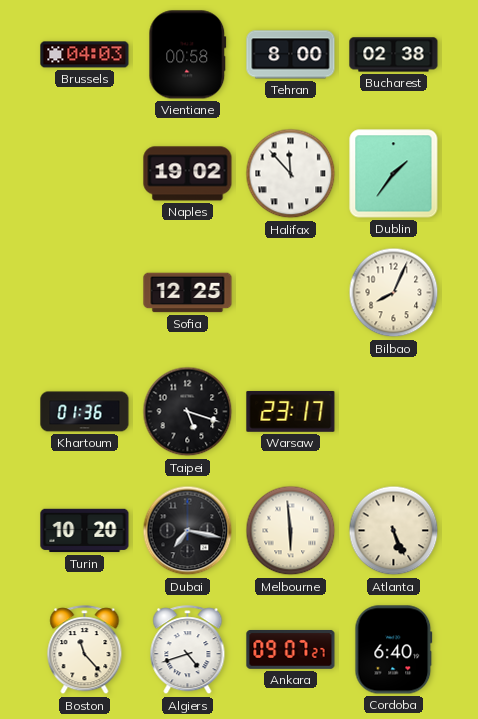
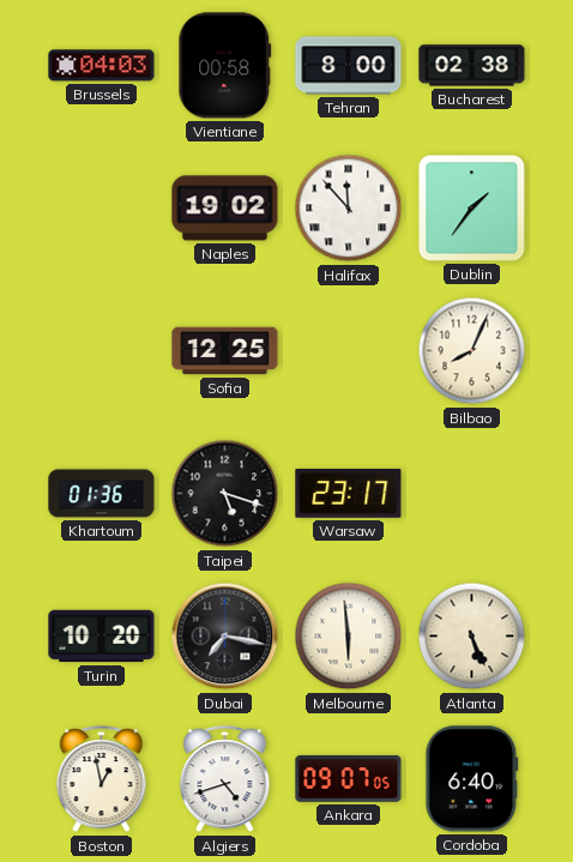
Boston: 11:23 -> 12:58 (102, 779)
Ankara: 09:07:27 -> 09:07:05 (349, 779)
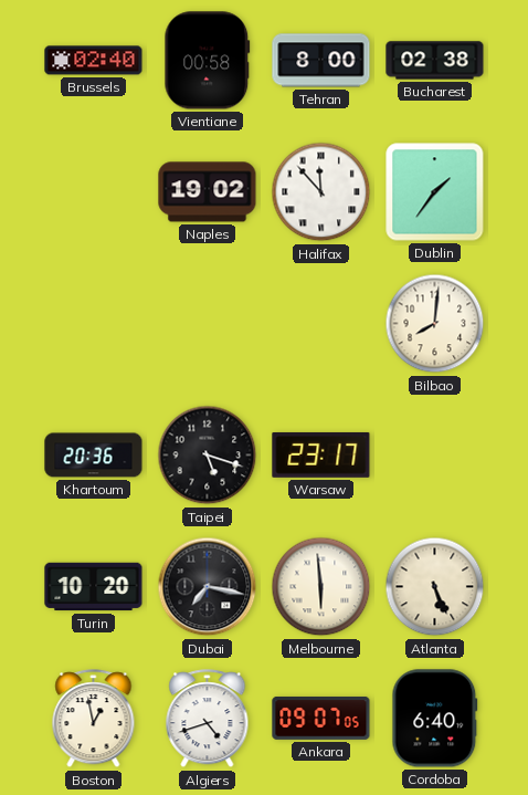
Brussels: 04:03 -> 02:40 (94, 61)
Sofia: 12:25 -> none (225, 351)
Bilbao: 8:04 -> 8:01 (435, 324)
Khartoum: 01:36 -> 20:36 (94, 456)
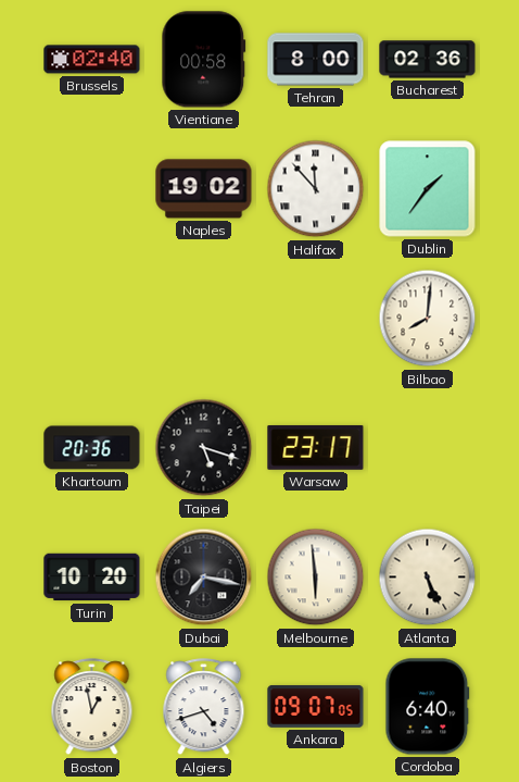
Bucharest: 02:38 -> 02:36 (428, 60)
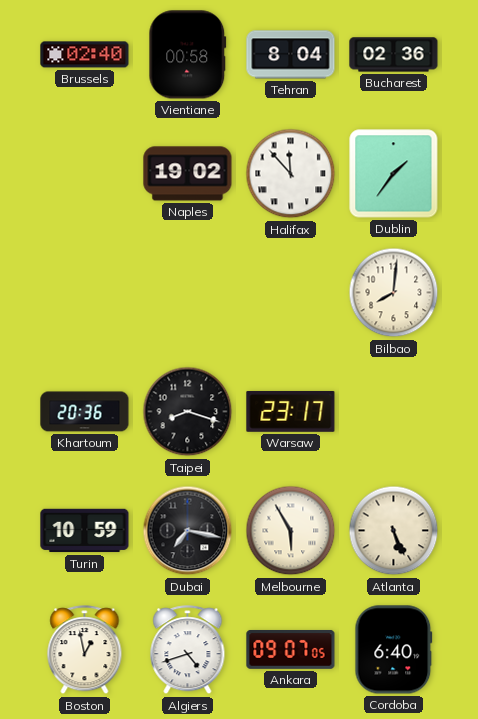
Tehran: 8:00 -> 8:04 (291, 55)
Taipei: 5:18 -> 8:18 (188, 412)
Turin: 10:20 -> 10:59 (85, 531)
Melbourne: 5:59 -> 5:55 (291, 531)
